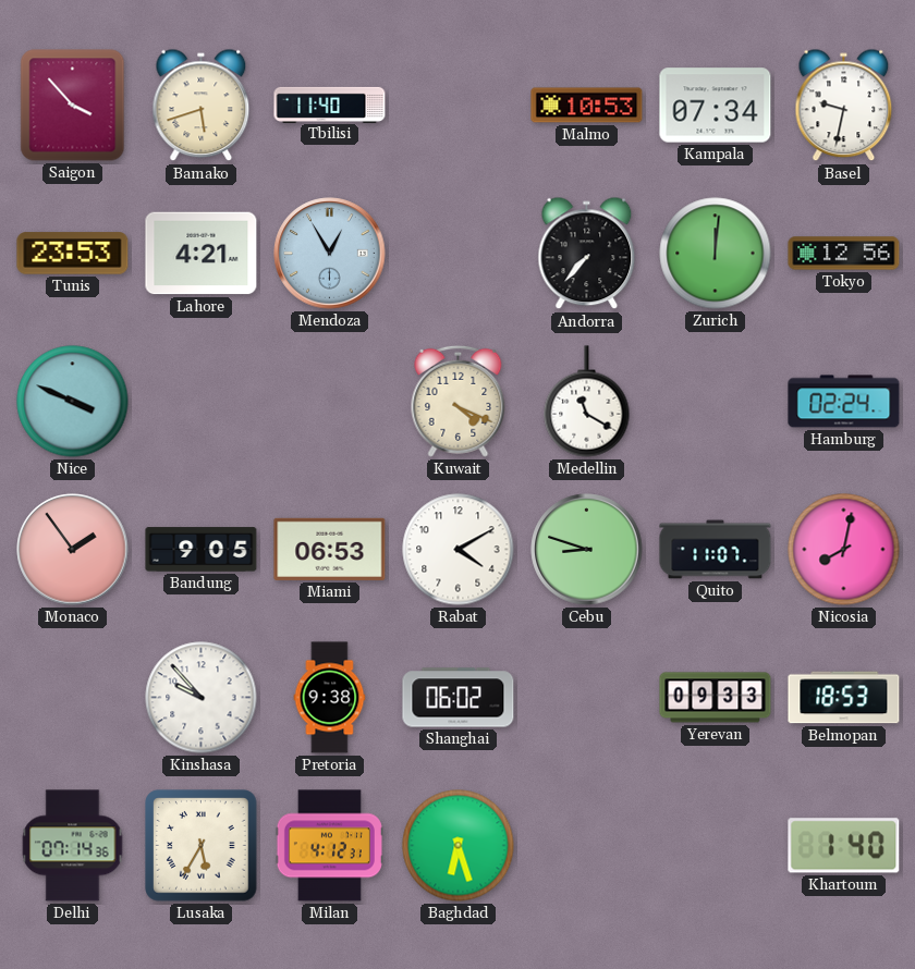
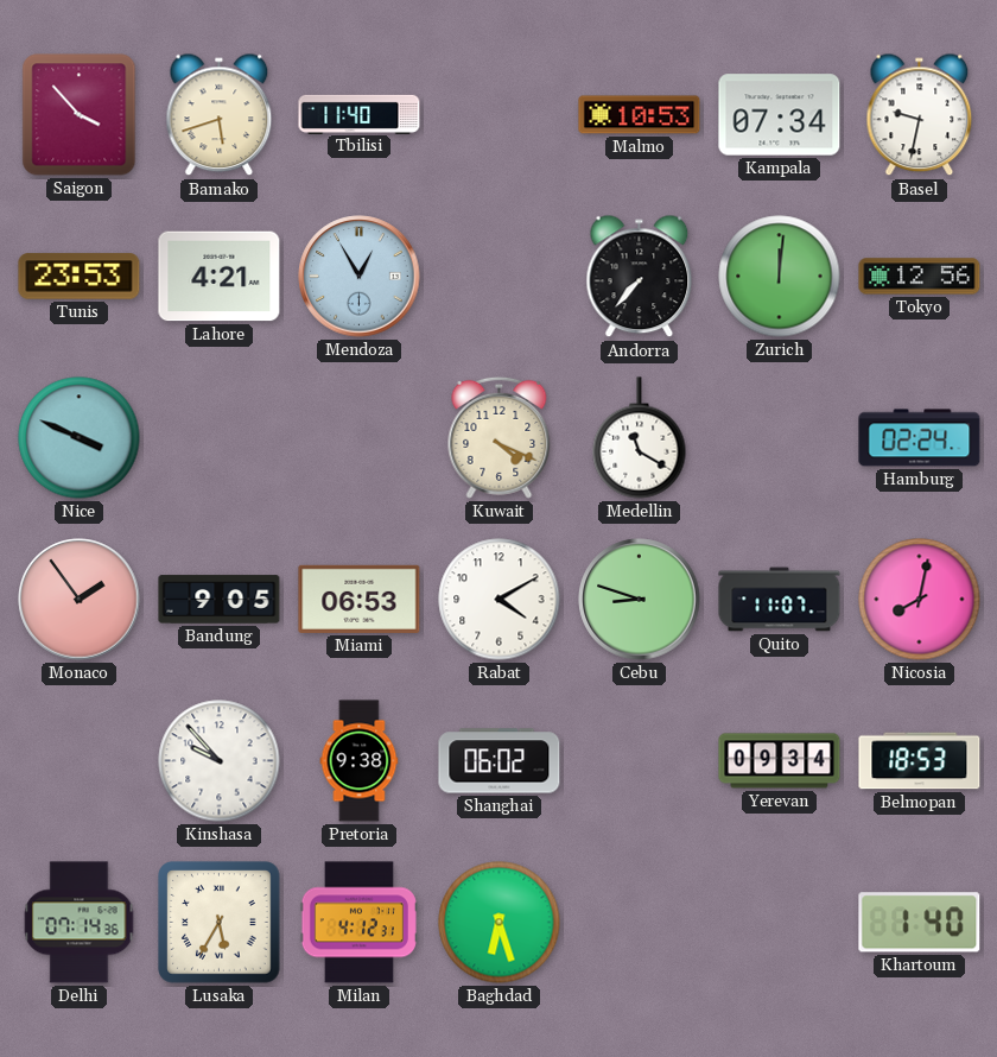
Yerevan: 09:33 -> 09:34 (780, 761)
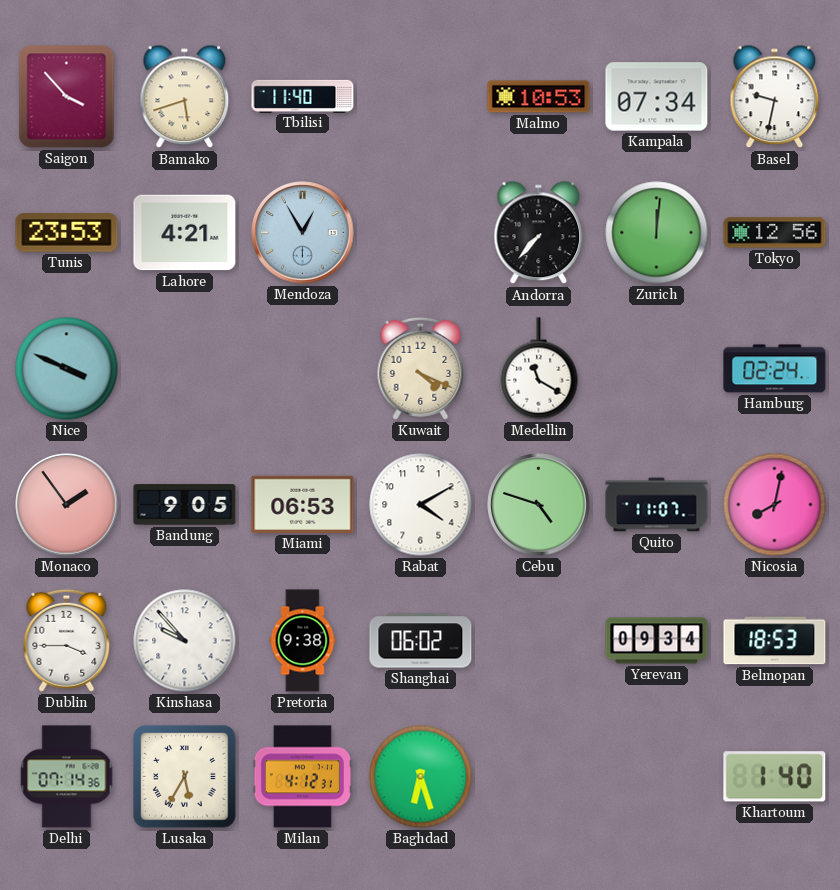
Cebu: 8:48 -> 4:48 (539, 505)
Dublin: none -> 3:45 (67, 640)
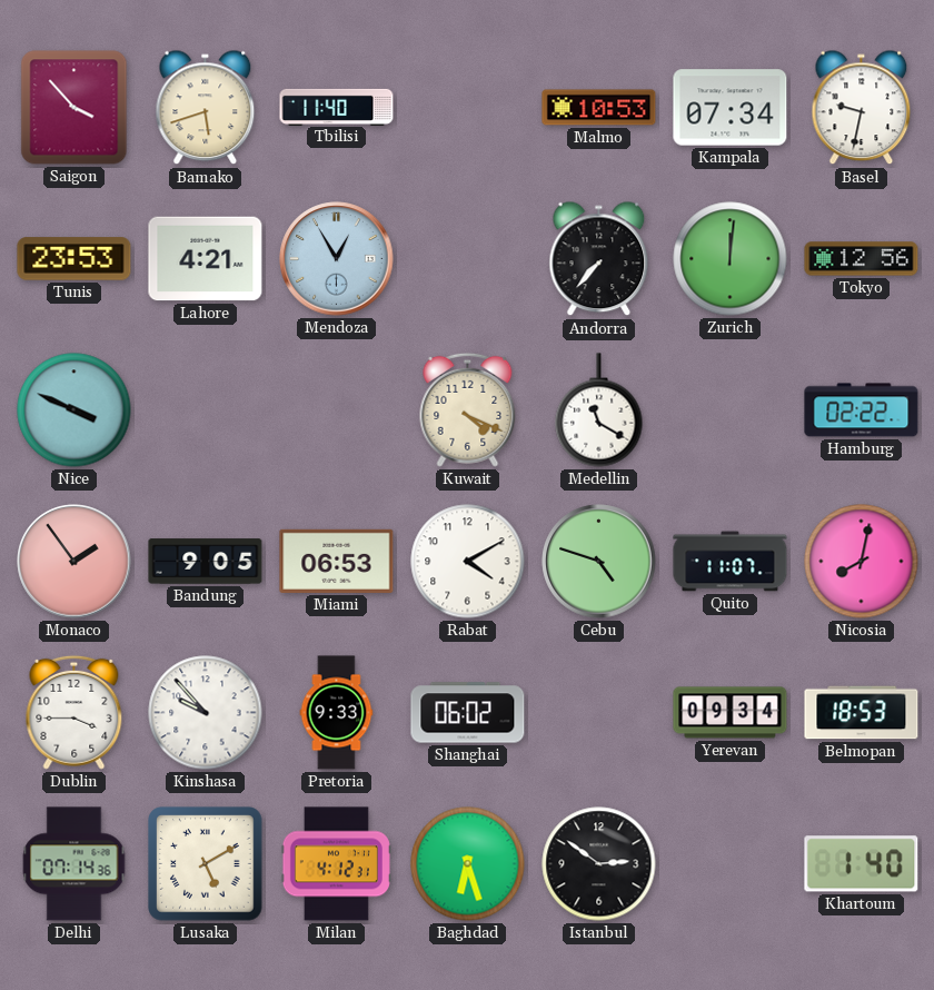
Hamburg: 02:24 -> 02:22 (862, 410)
Pretoria: 9:38 -> 9:33 (337, 713)
Lusaka: 5:35 -> 5:10 (206, 864)
Istanbul: none -> 2:51 (599, 864)
